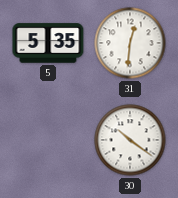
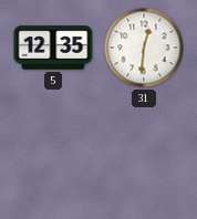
5: 5:35 -> 12:35 (53, 48)
30: 10:21 -> none (130, 140)
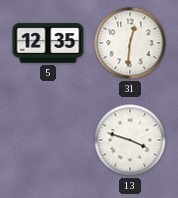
13: none -> 3:48 (130, 140)
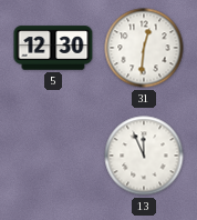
5: 12:35 -> 12:30 (53, 48)
13: 3:48 -> 11:56 (144, 156)
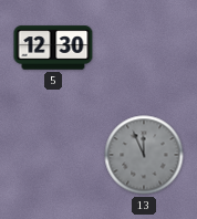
31: 12:31 -> none (144, 48)
13 dial: white -> grey (144, 155)
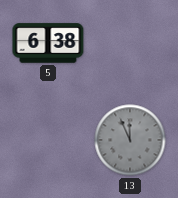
5: 12:30 -> 6:38 (48, 43)
